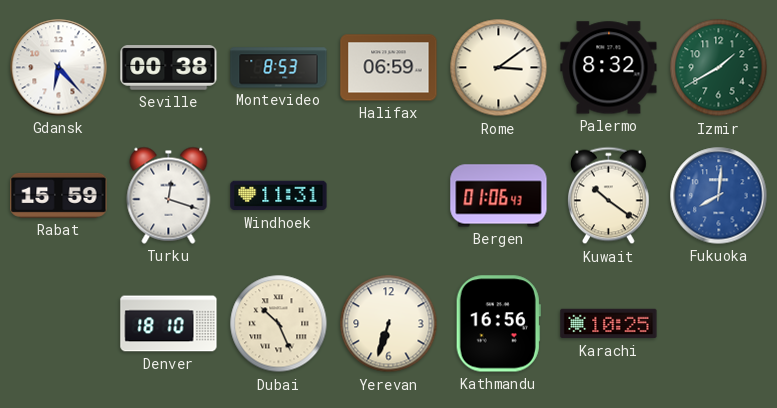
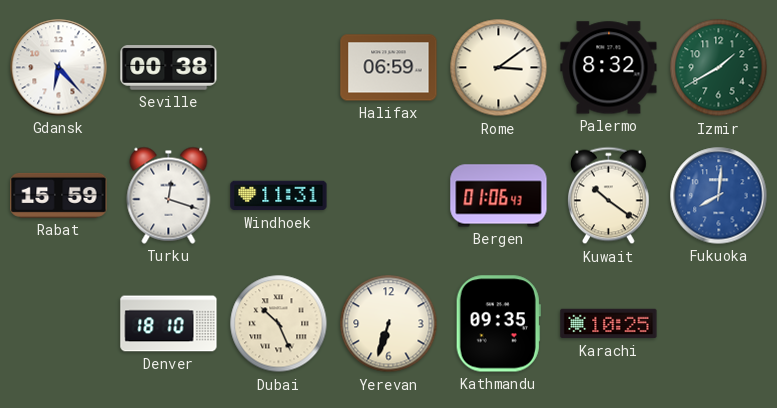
Montevideo: 8:53 -> none (279, 68)
Kathmandu: 16:56 -> 09:35 (498, 324)
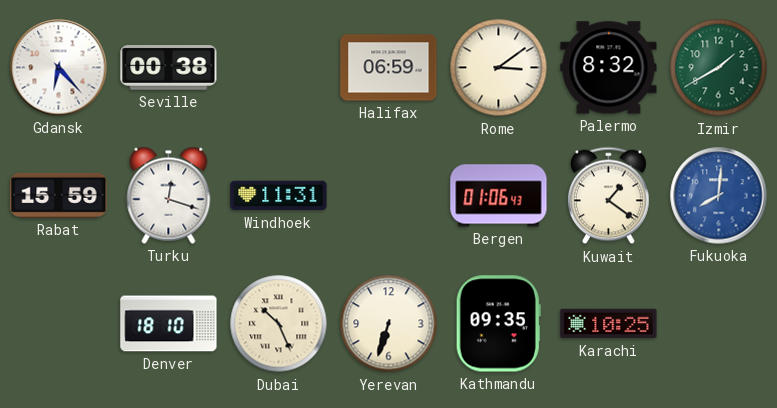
Kuwait: 10:21 -> 1:21 (609, 196)
